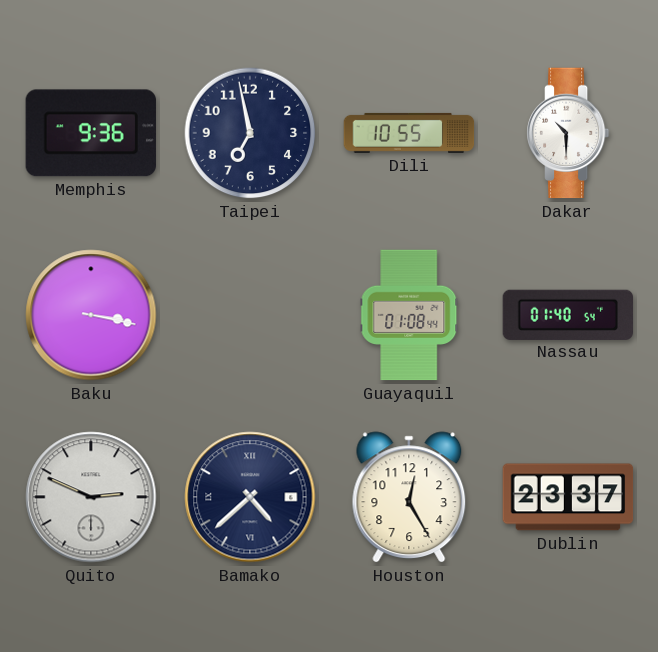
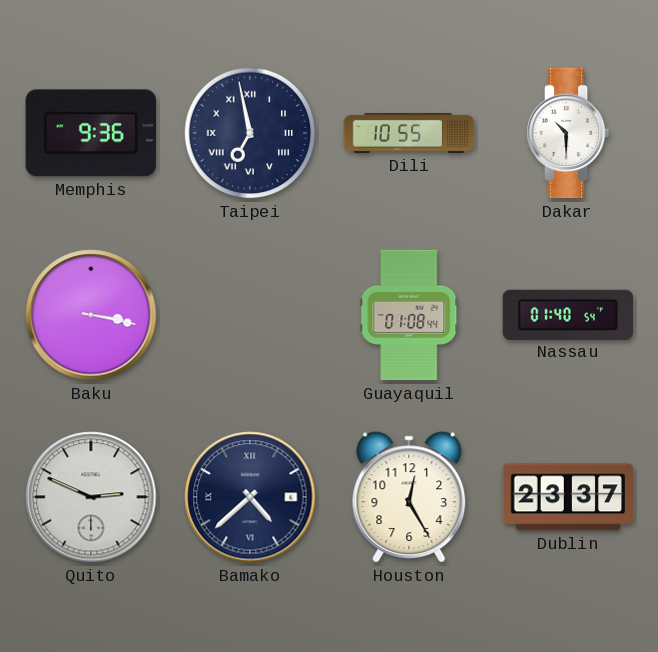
Taipei numerals: Arabic -> Roman (250, 133)
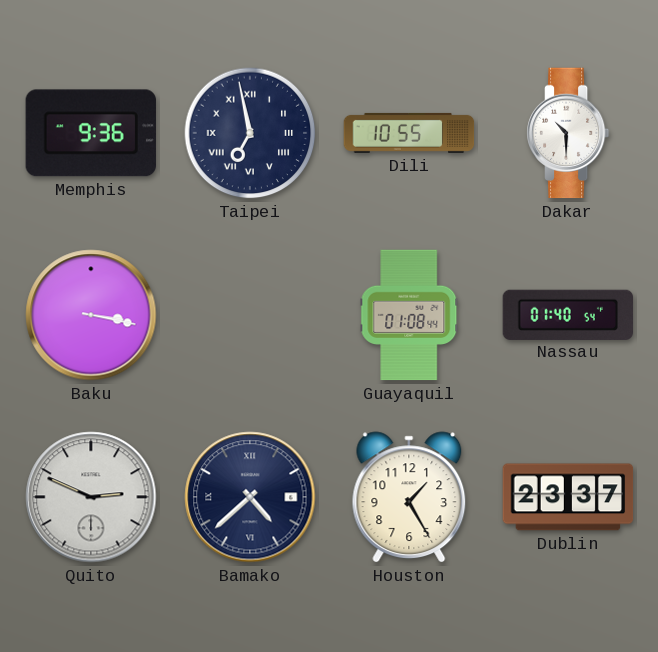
Houston: 12:25 -> 1:25 (409, 497)
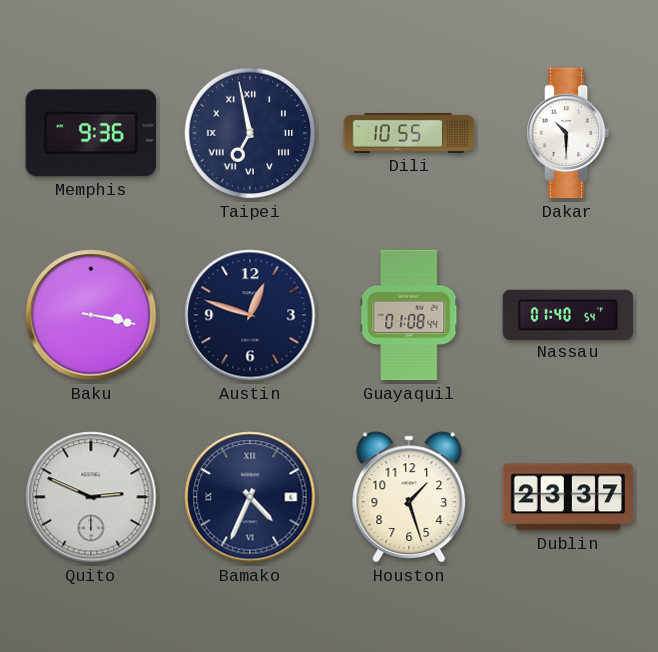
Austin: none -> 12:48 (250, 315)
Bamako: 4:38 -> 4:34 (250, 497)
Houston: 1:25 -> 1:27 (409, 497)
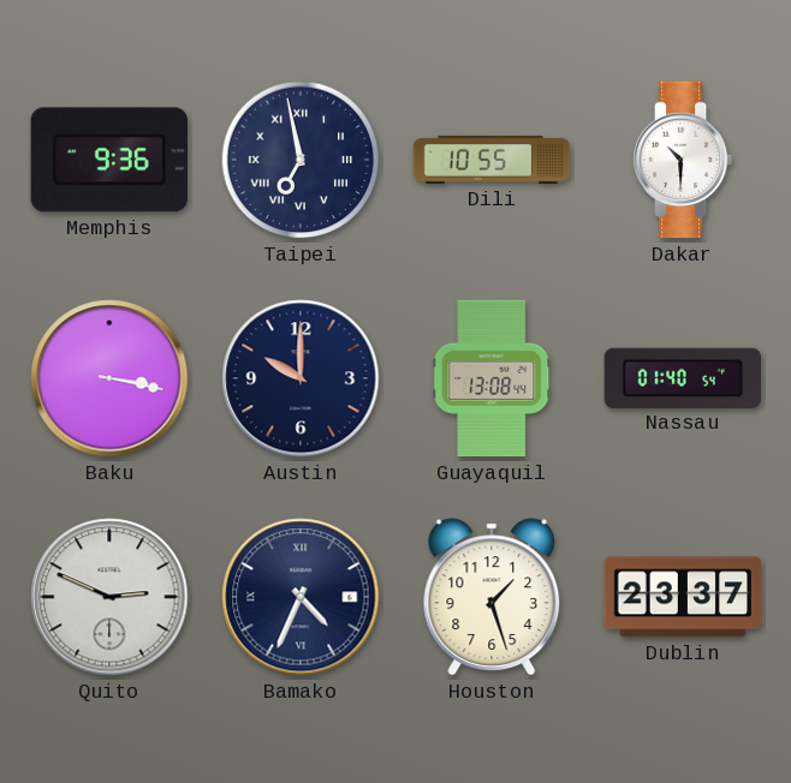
Austin: 12:48 -> 10:00 (301, 378)
Guayaquil: 01:08 -> 13:08 (492, 378)
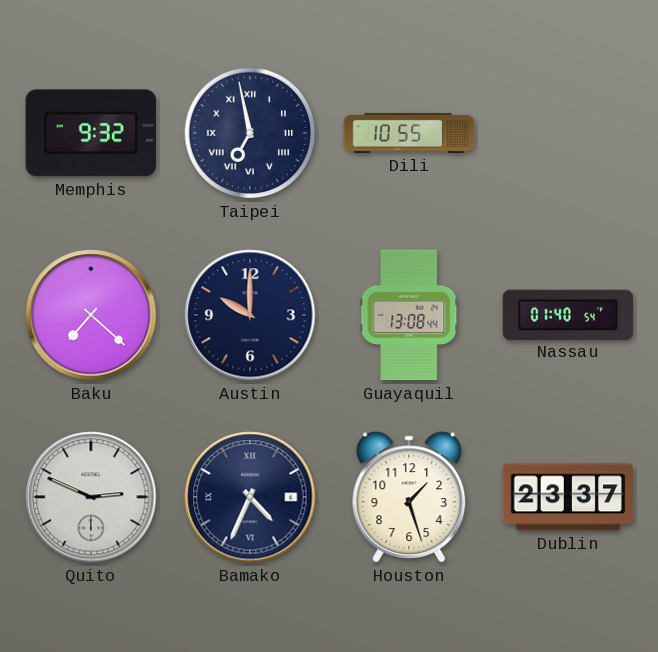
Memphis: 9:36 -> 9:32 (91, 133)
Dakar: 10:30 -> none (683, 160)
Baku: 3:17 -> 7:22 (91, 315)
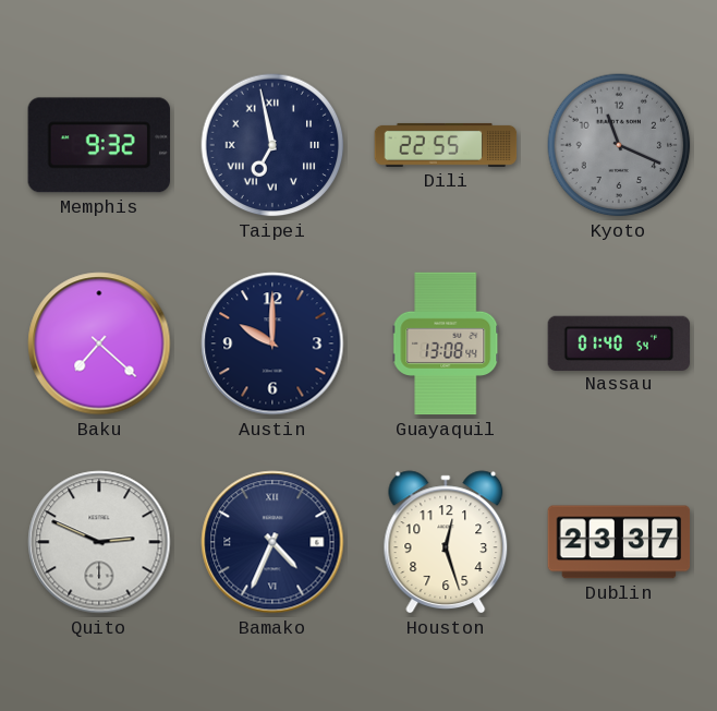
Dili: 10:55 -> 22:55 (446, 145)
Kyoto: none -> 11:19 (619, 145)
Houston: 1:27 -> 12:27 (446, 542)
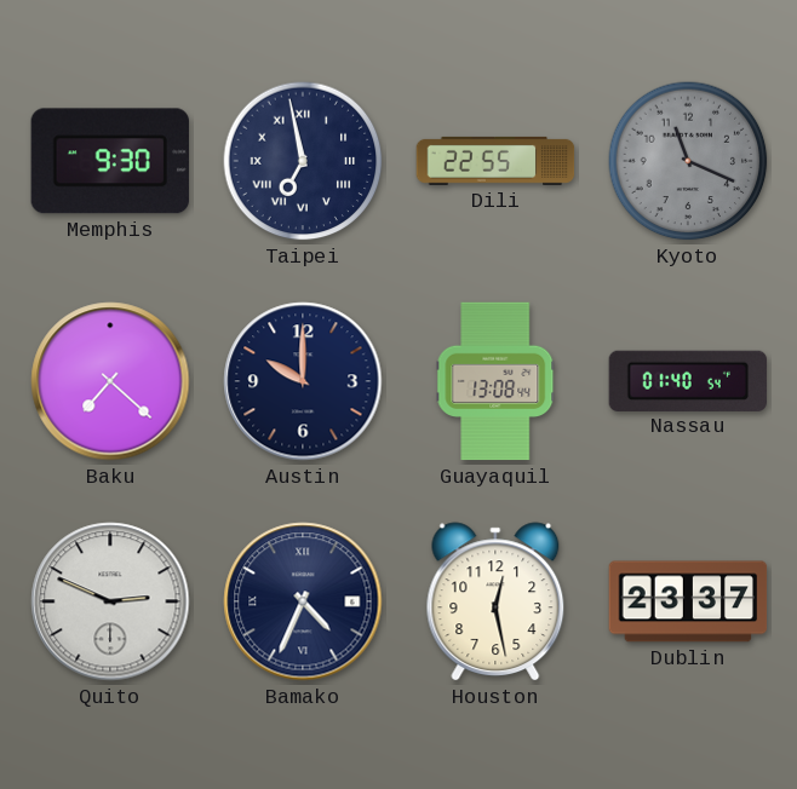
Memphis: 9:32 -> 9:30 (110, 161)
Houston: 12:27 -> 12:28 (495, 601)
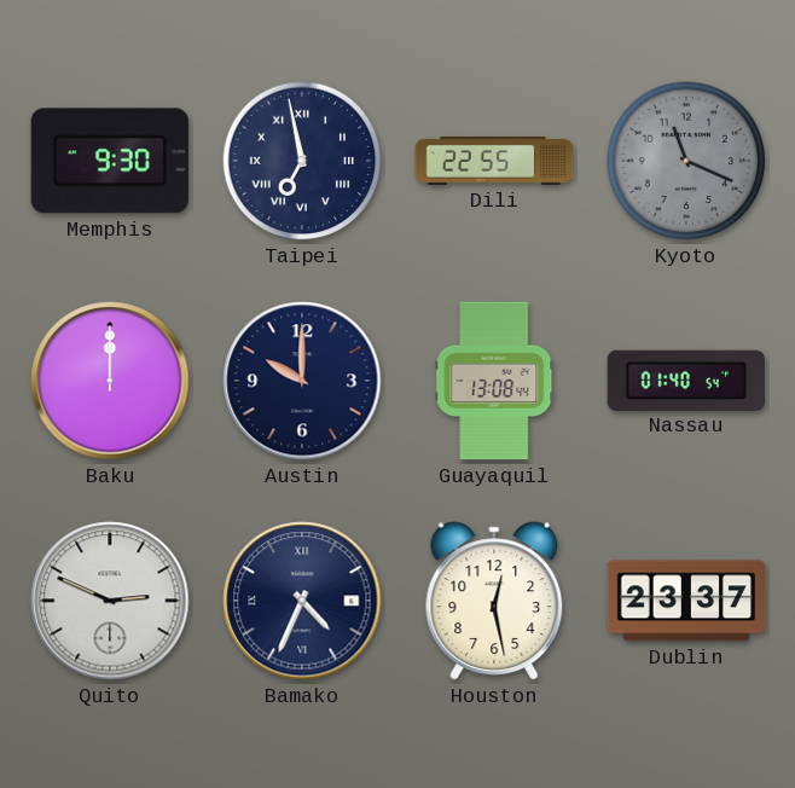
Baku: 7:22 -> 12:00 (110, 381)
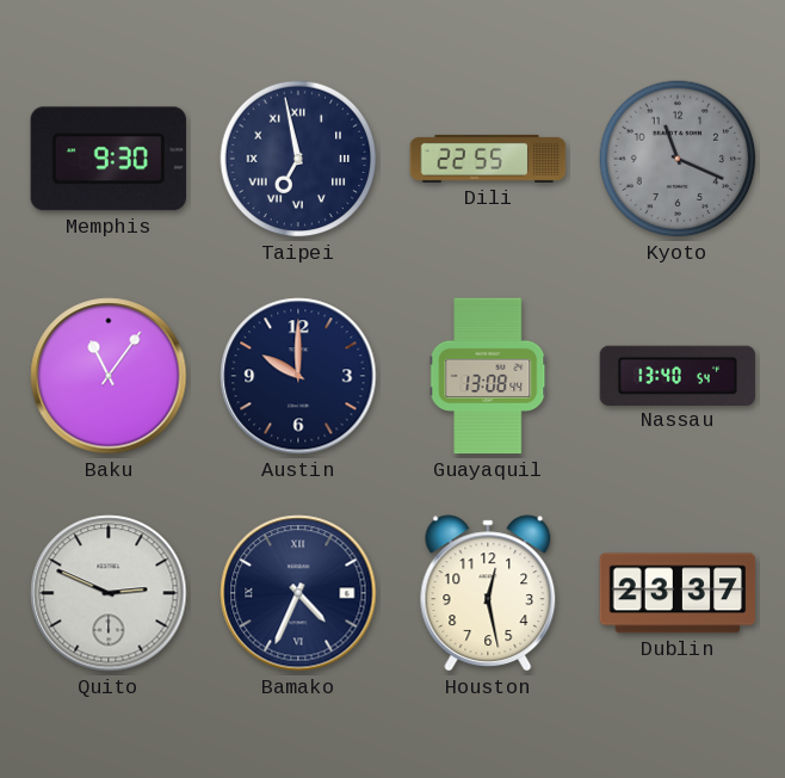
Baku: 12:00 -> 11:06 (109, 376)
Nassau: 01:40 -> 13:40 (678, 375)
